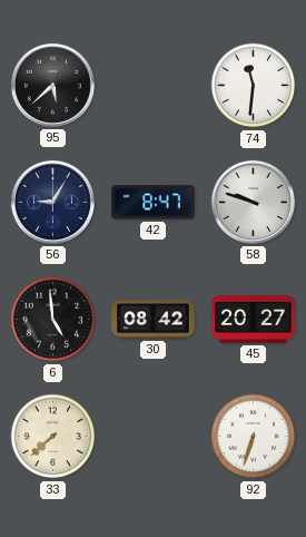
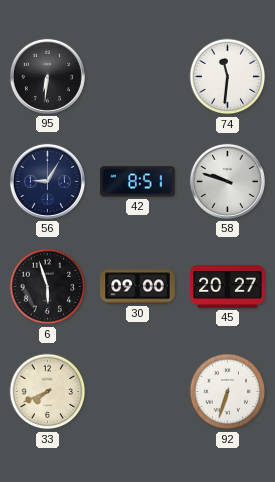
95: 5:38 -> 6:31 (47, 76)
42: 8:47 -> 8:51 (138, 182)
6: 4:59 -> 5:57 (48, 287)
30: 08:42 -> 09:00 (138, 287)
33: 7:38 -> 7:41 (48, 392)
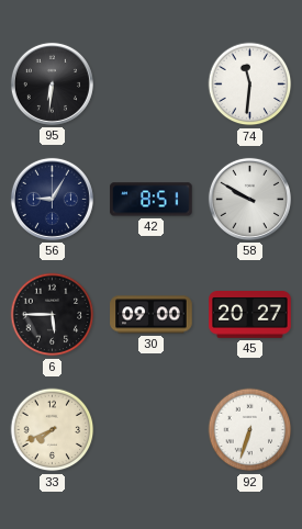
58: 9:48 -> 9:50 (249, 199)
6: 5:57 -> 5:45 (53, 315)
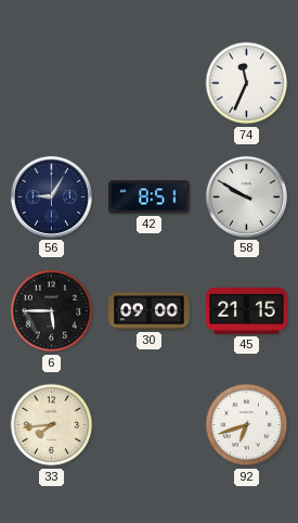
95: 6:31 -> none (52, 83)
74: 11:31 -> 11:34 (247, 84)
45: 20:27 -> 21:15 (247, 311)
33: 7:41 -> 7:44 (52, 425)
92: 6:33 -> 6:42 (247, 425)
